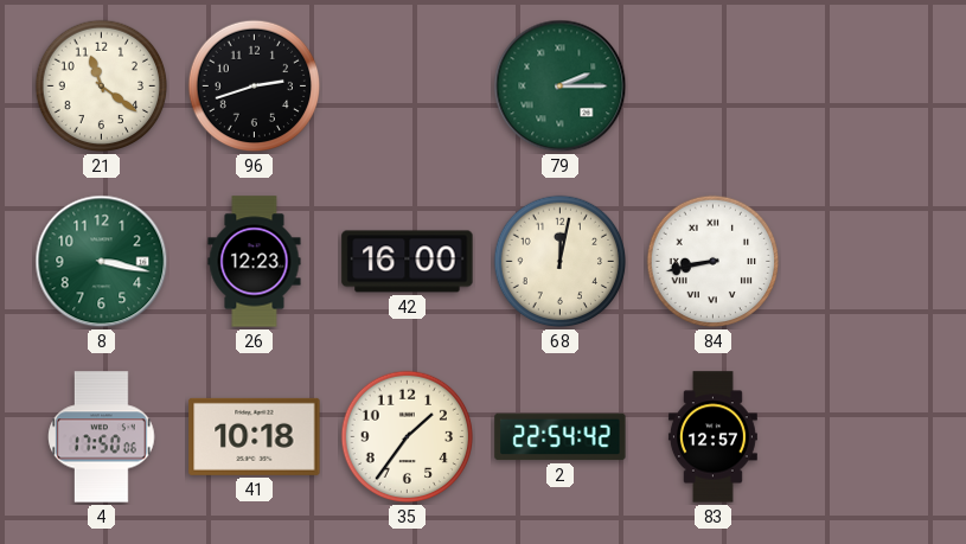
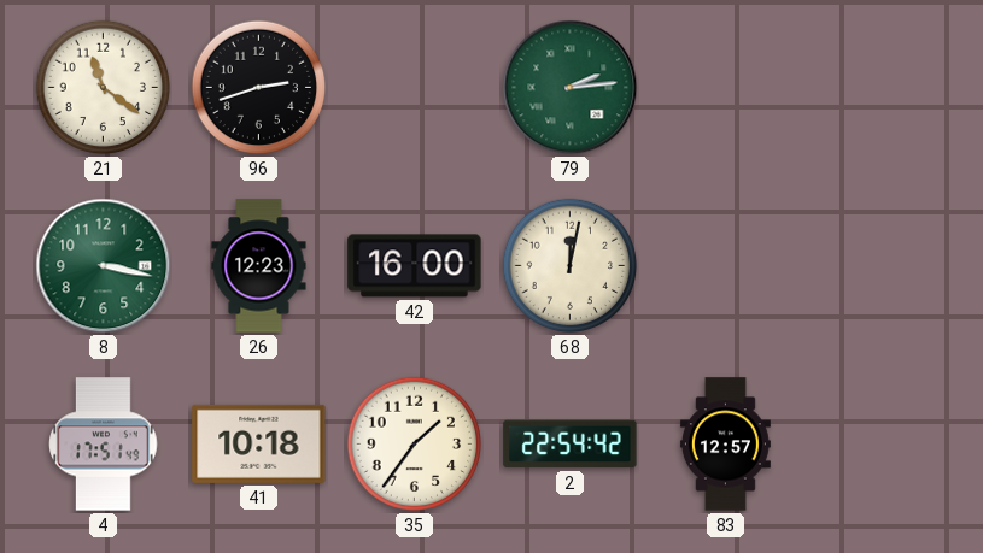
79: 2:15 -> 2:14 (571, 88)
84: 8:43 -> none (714, 262)
4: 17:50 -> 17:51 (104, 445)
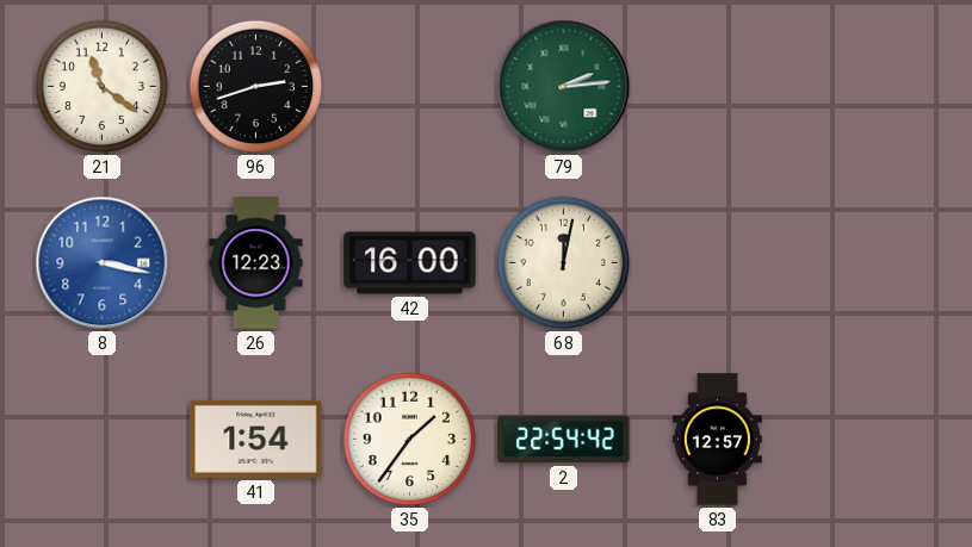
8 dial: green -> blue (103, 263)
4: 17:51 -> none (104, 445)
41: 10:18 -> 1:54 (256, 439)
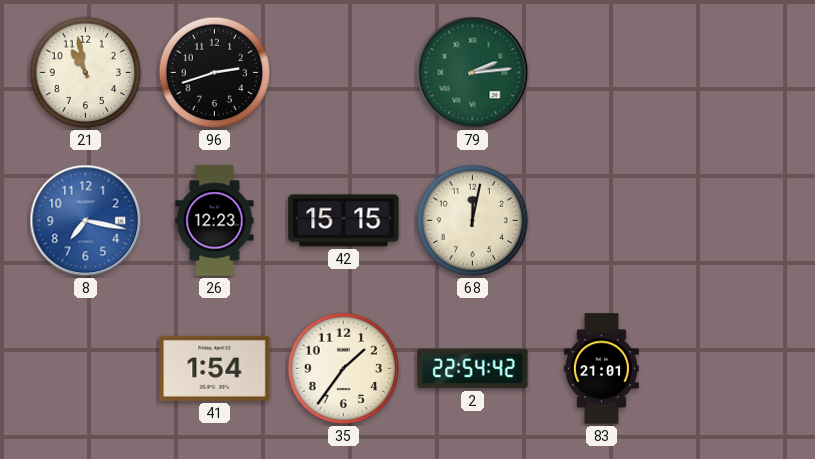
21: 11:21 -> 10:58 (86, 73)
8: 3:17 -> 7:17 (86, 221)
42: 16:00 -> 15:15 (344, 221)
83: 12:57 -> 21:01 (601, 369)
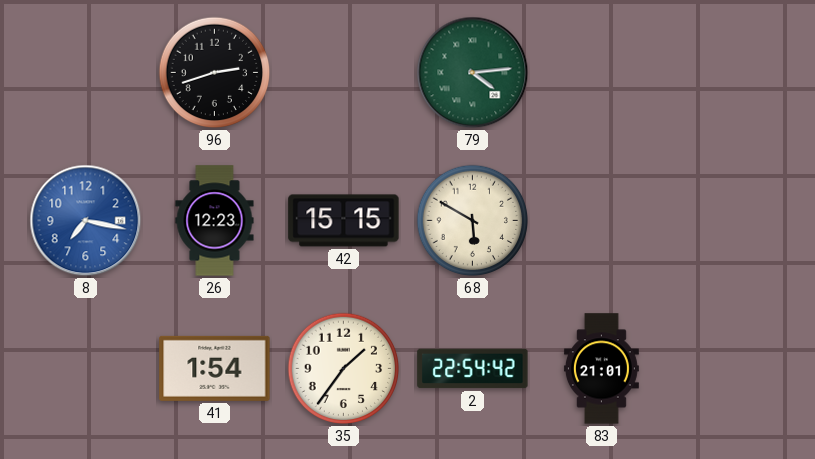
21: 10:58 -> none (86, 73)
79: 2:14 -> 4:14 (473, 73)
68: 12:02 -> 5:50 (473, 221)
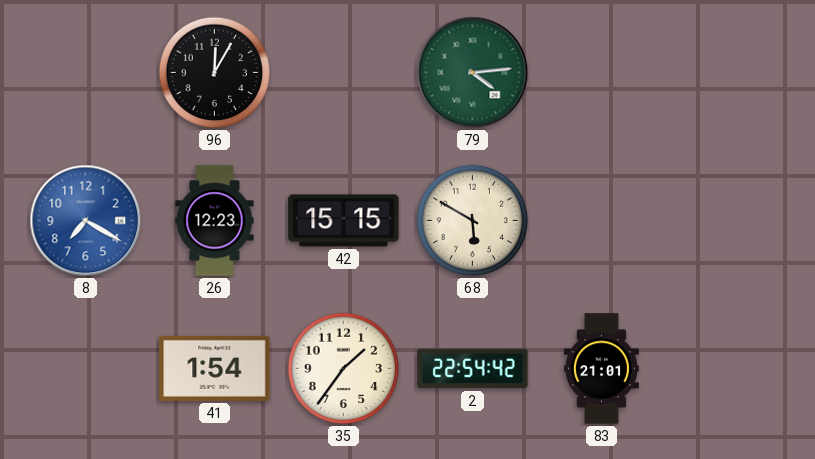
96: 2:42 -> 12:05 (215, 73)
8: 7:17 -> 7:20 (86, 221)
